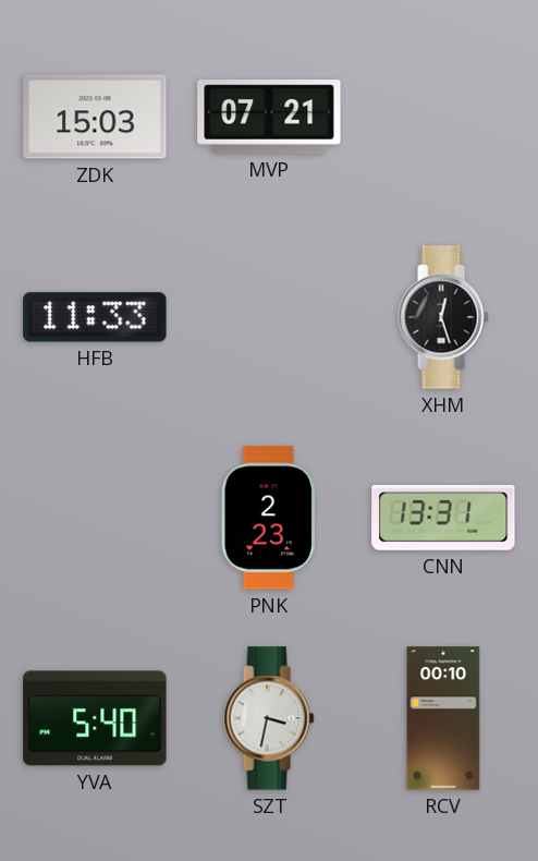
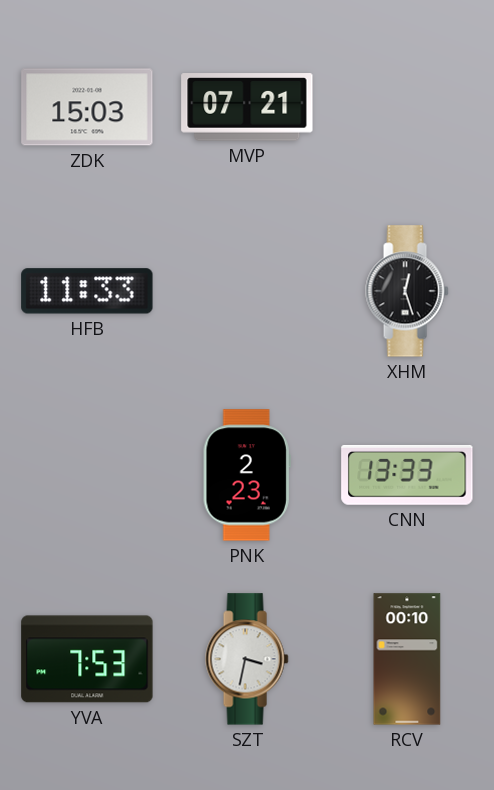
CNN: 13:31 -> 13:33 (407, 475)
YVA: 5:40 -> 7:53 (87, 659)
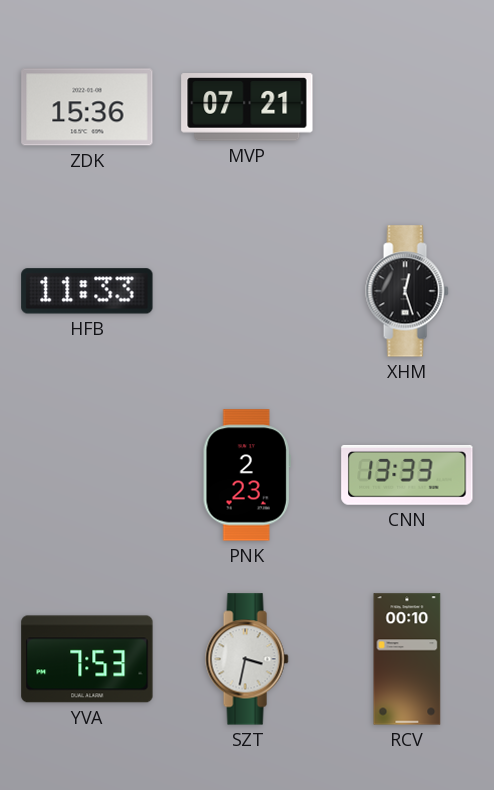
ZDK: 15:03 -> 15:36 (87, 107)
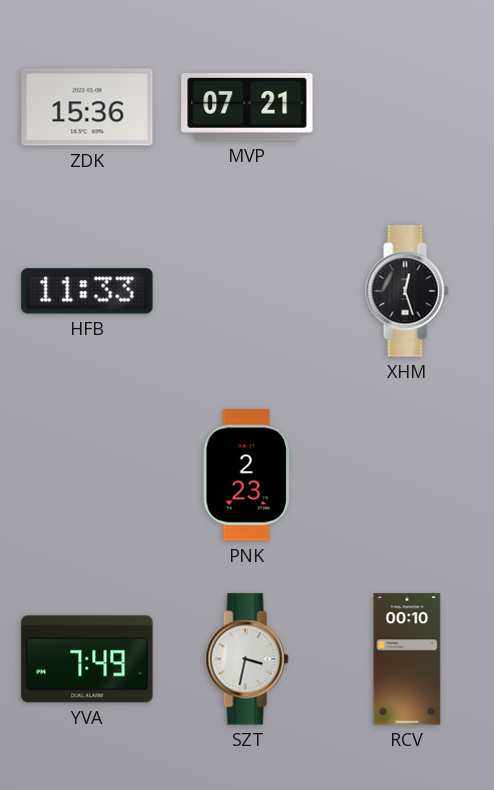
CNN: 13:33 -> none (407, 475)
YVA: 7:53 -> 7:49 (87, 659)
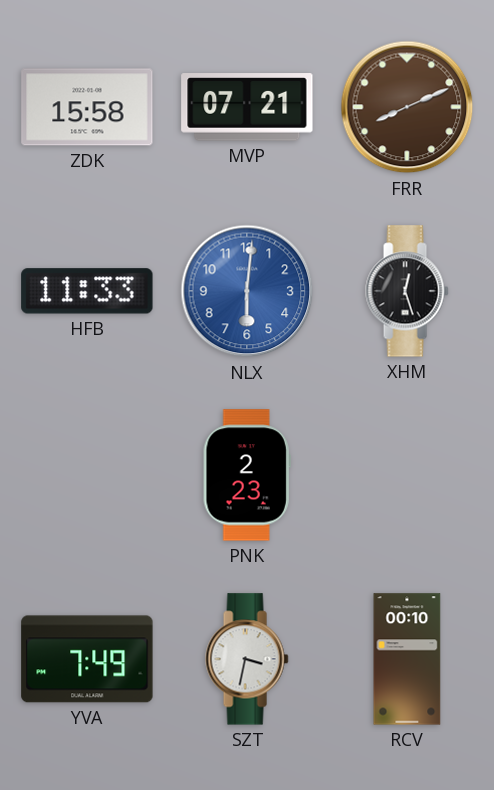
ZDK: 15:36 -> 15:58 (87, 107)
FRR: none -> 8:11 (407, 107)
NLX: none -> 6:01 (247, 291)
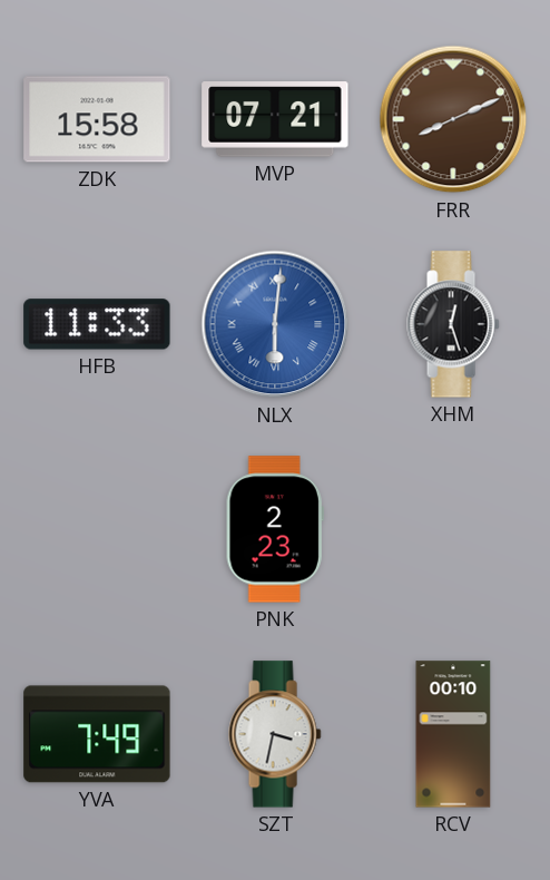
NLX numerals: Arabic -> Roman (275, 324)
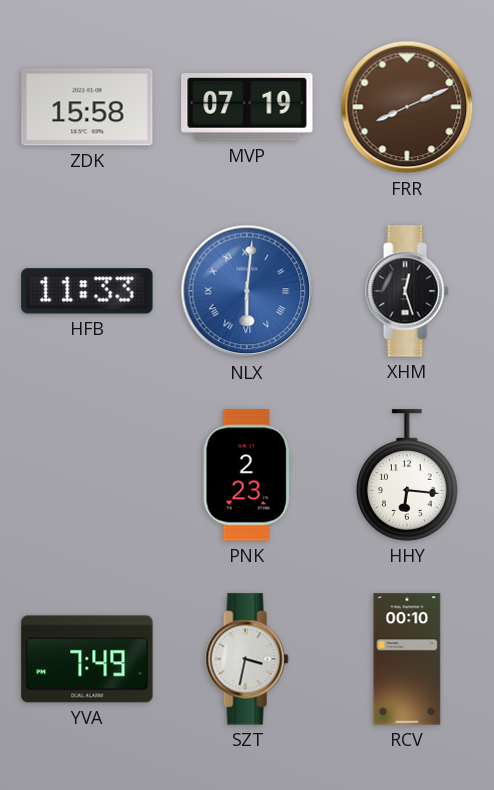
MVP: 07:21 -> 07:19 (247, 107)
HHY: none -> 6:16 (408, 475)
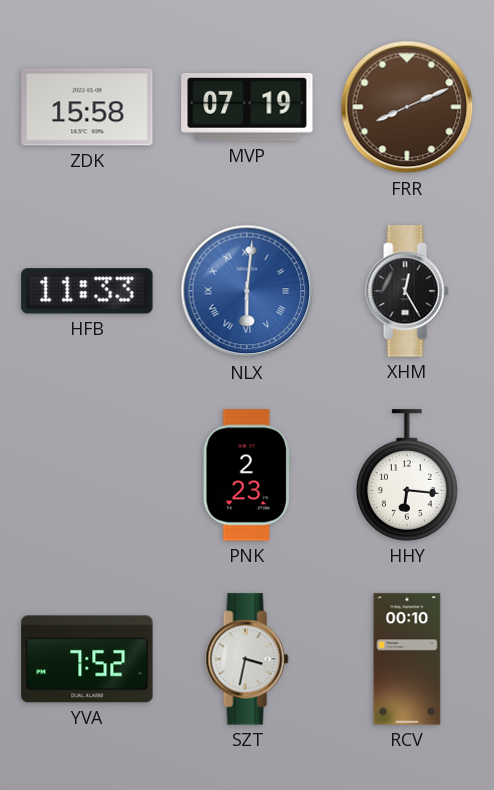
XHM: 12:27 -> 12:25 (407, 291)
YVA: 7:49 -> 7:52 (87, 659)
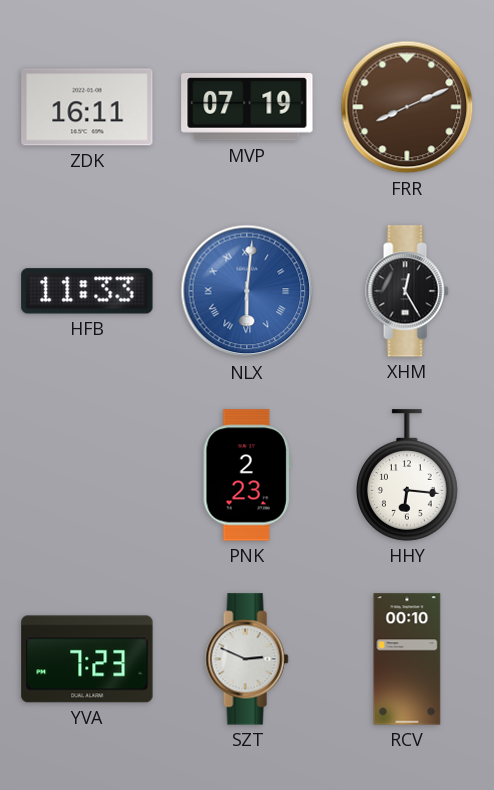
ZDK: 15:58 -> 16:11 (87, 107)
YVA: 7:52 -> 7:23 (87, 659)
SZT: 3:32 -> 2:49 (247, 659)
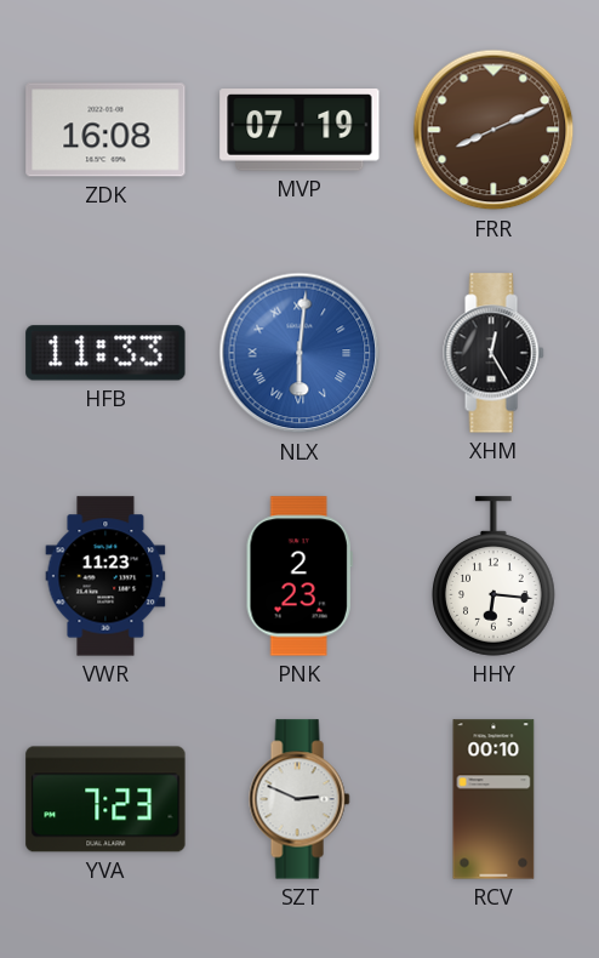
ZDK: 16:11 -> 16:08 (105, 130)
VWR: none -> 11:23 (105, 576)
